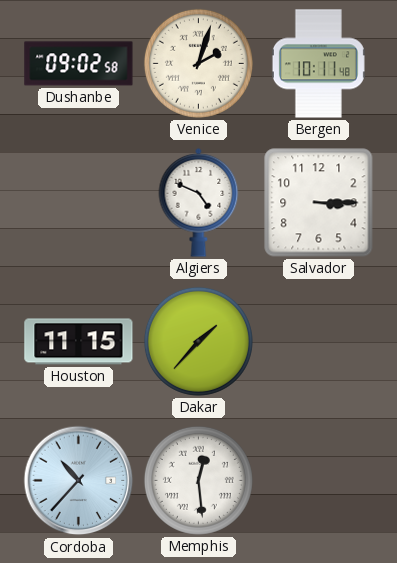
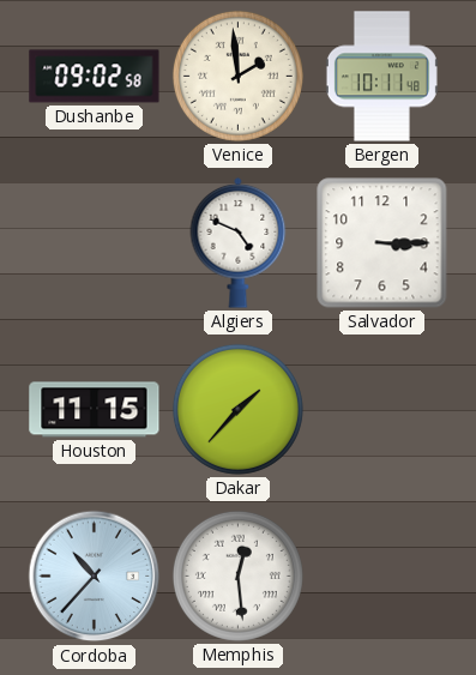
Venice: 2:03 -> 1:59 (237, 76)
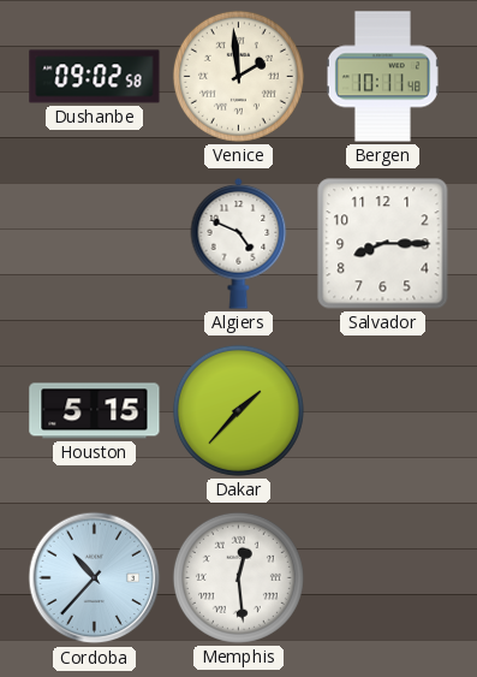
Salvador: 3:15 -> 8:15 (383, 244)
Houston: 11:15 -> 5:15 (95, 411)
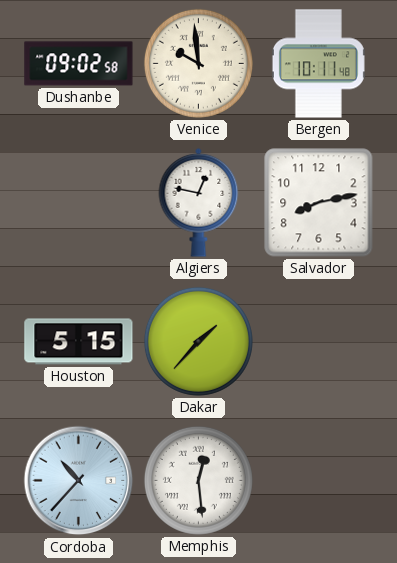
Venice: 1:59 -> 9:59 (198, 63)
Algiers: 4:49 -> 12:47 (199, 203)
Salvador: 8:15 -> 8:13 (319, 203)
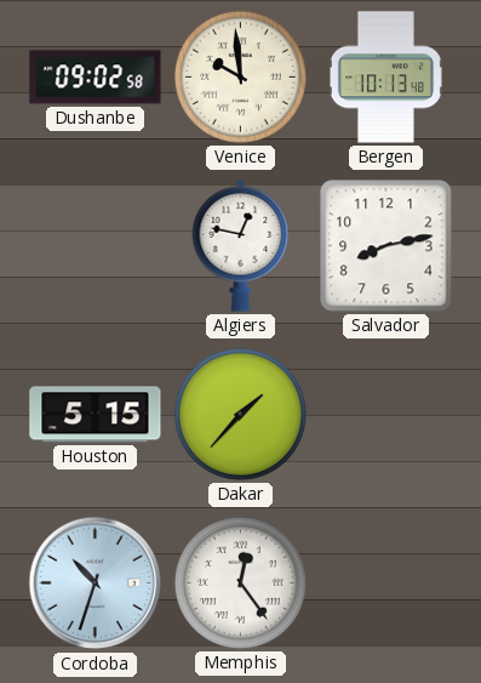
Bergen: 10:11 -> 10:13 (385, 78)
Cordoba: 10:37 -> 10:33 (96, 584)
Memphis: 12:29 -> 12:24 (240, 582)
